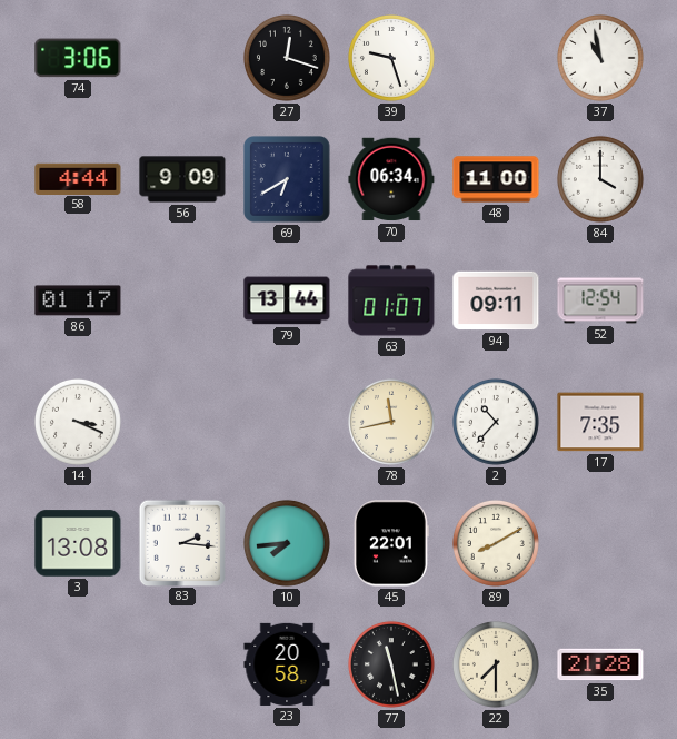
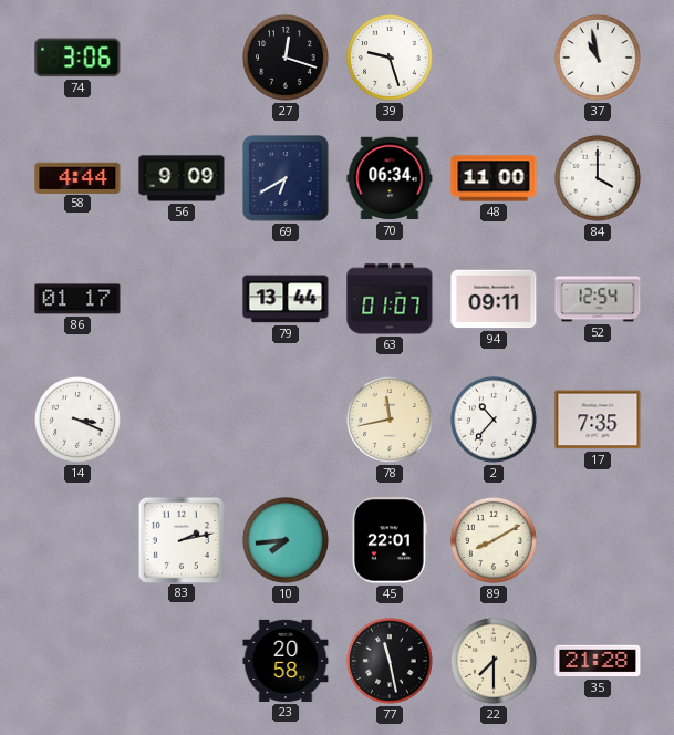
3: 13:08 -> none (78, 543)
83: 2:16 -> 2:13 (180, 539)
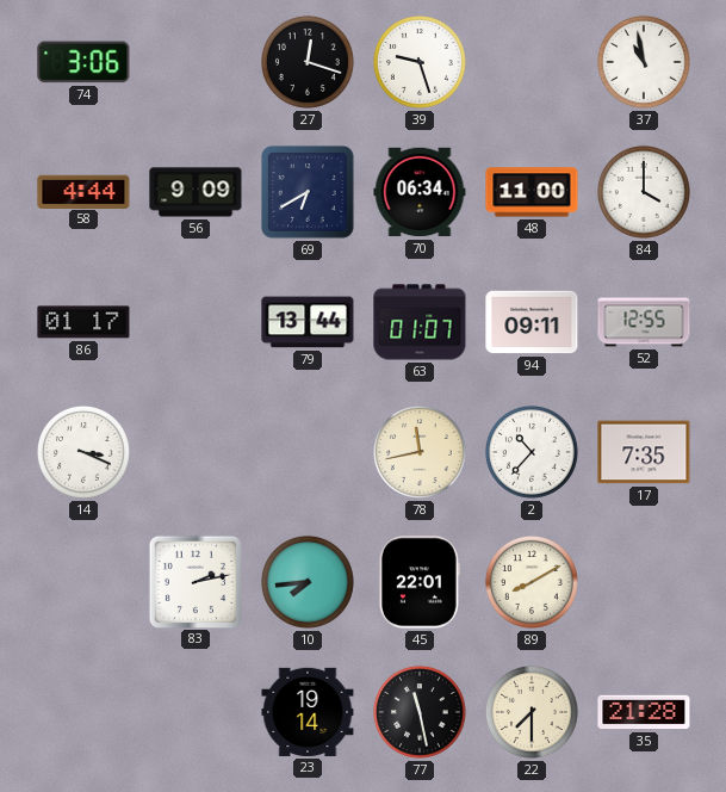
52: 12:54 -> 12:55 (644, 322)
23: 20:58 -> 19:14 (308, 712)
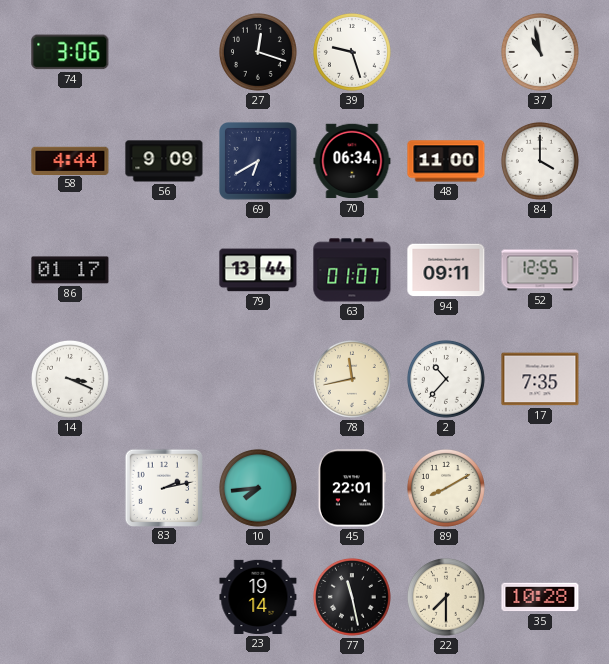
35: 21:28 -> 10:28 (540, 597)
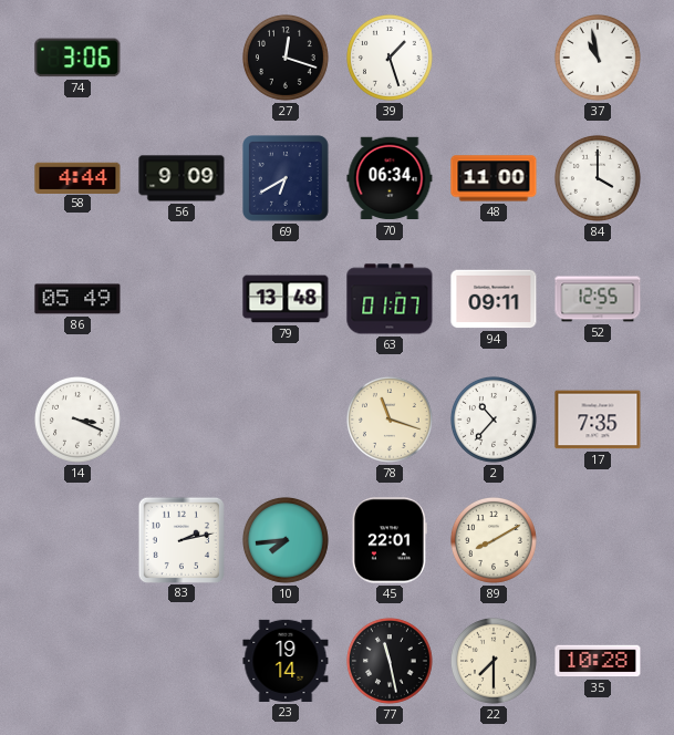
39: 9:27 -> 1:27 (390, 58)
86: 01:17 -> 05:49 (77, 299)
79: 13:44 -> 13:48 (286, 299)
78: 11:43 -> 11:18 (390, 420)
